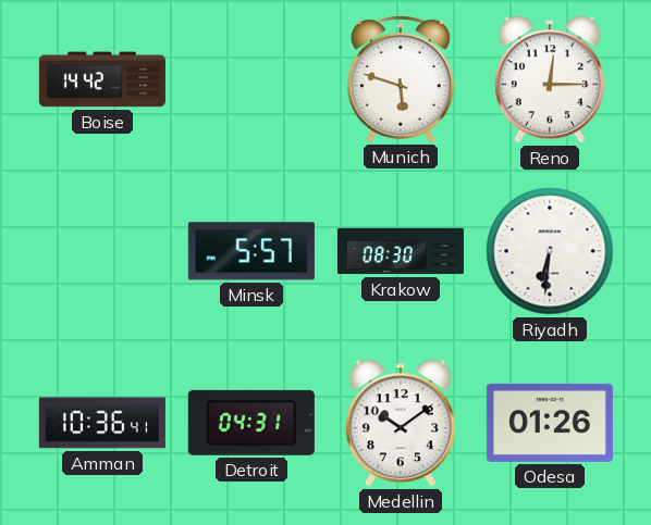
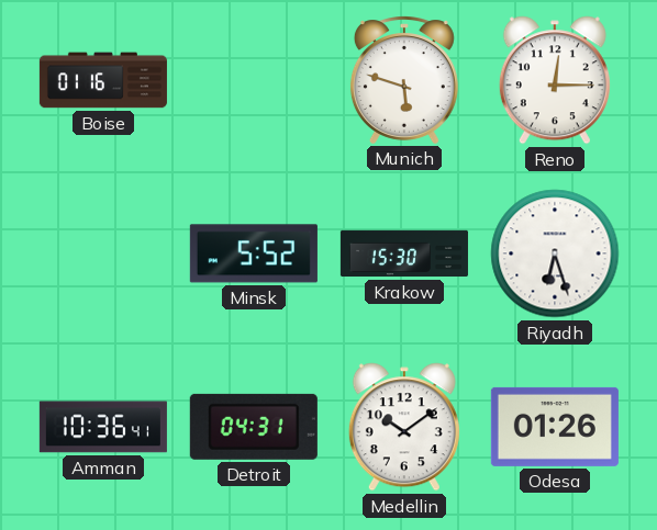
Boise: 14:42 -> 01:16 (103, 80)
Minsk: 5:57 -> 5:52 (254, 253)
Krakow: 08:30 -> 15:30 (404, 253)
Riyadh: 6:31 -> 6:27 (555, 253)
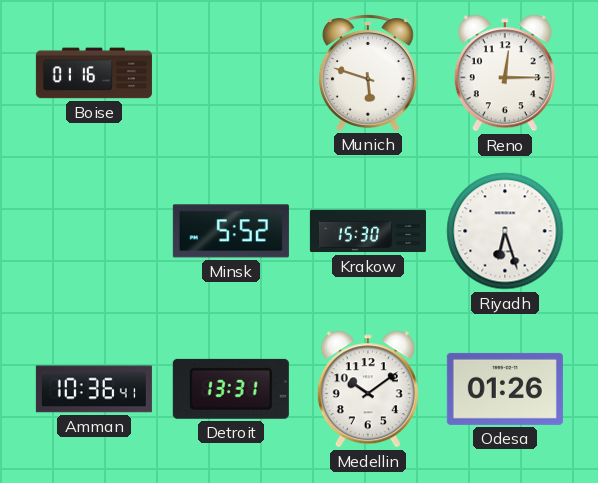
Detroit: 04:31 -> 13:31 (231, 389)
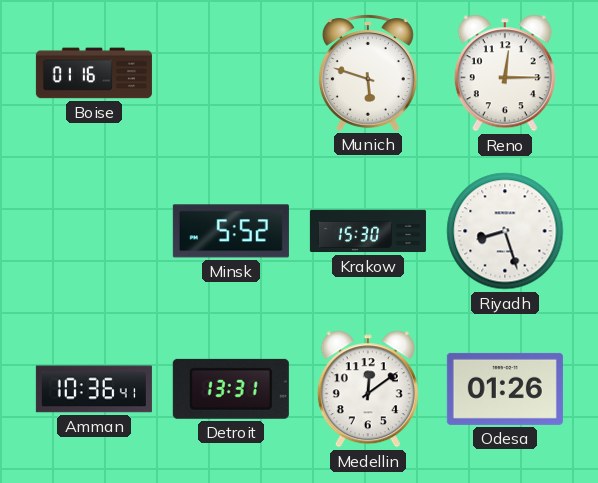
Riyadh: 6:27 -> 8:27 (505, 231)
Medellin: 10:09 -> 12:09 (368, 389)
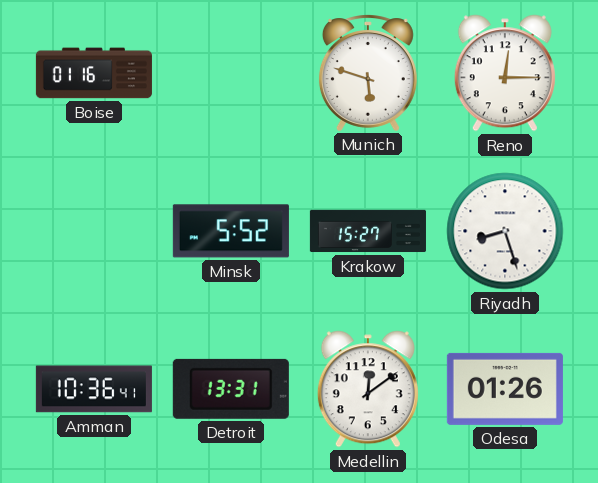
Krakow: 15:30 -> 15:27 (368, 231)
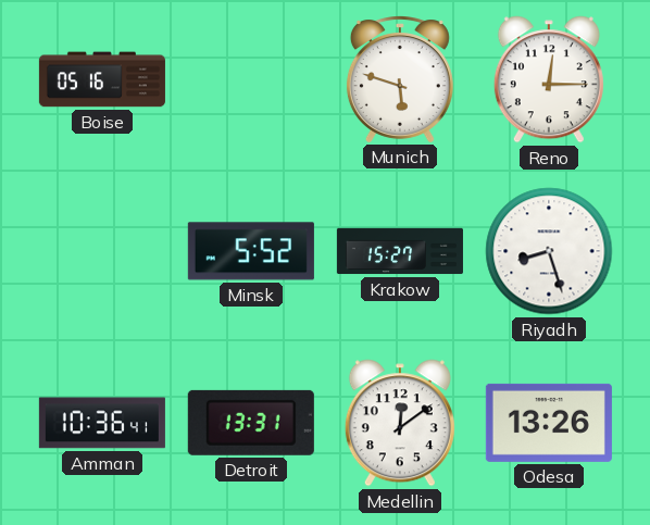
Boise: 01:16 -> 05:16 (102, 79)
Odesa: 01:26 -> 13:26 (549, 423)
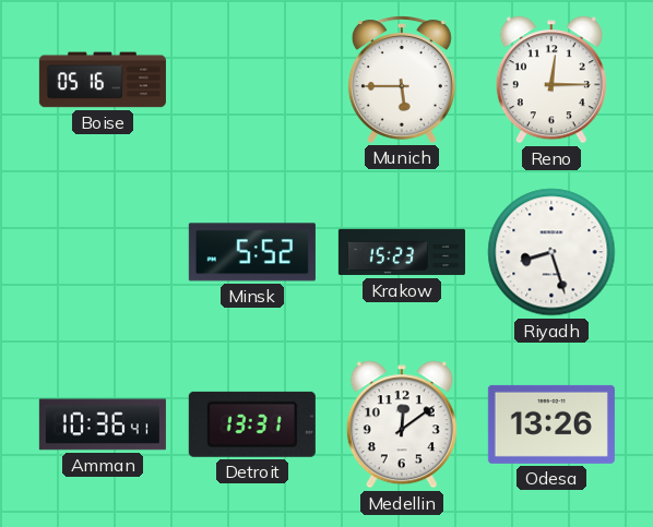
Munich: 5:48 -> 5:45 (402, 80)
Krakow: 15:27 -> 15:23 (402, 252)
